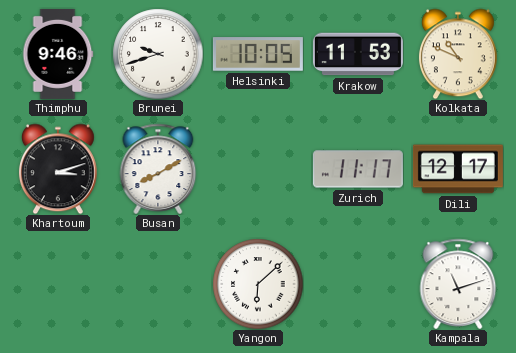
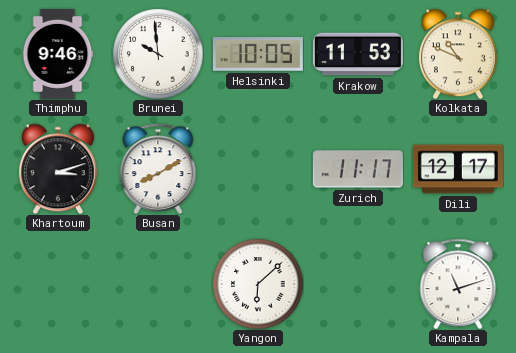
Brunei: 9:42 -> 9:59 (158, 54)
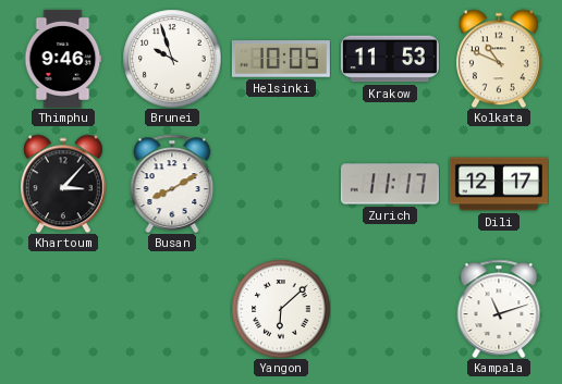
Brunei: 9:59 -> 9:57 (172, 59)
Khartoum: 3:12 -> 3:07 (63, 184)
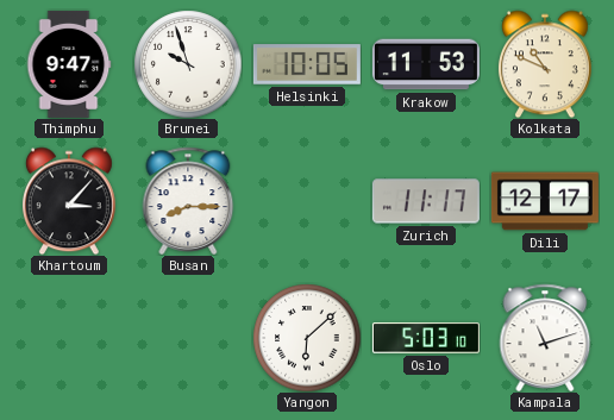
Thimphu: 9:46 -> 9:47 (69, 64)
Busan: 8:10 -> 8:15 (188, 201)
Oslo: none -> 5:03 (426, 338)
